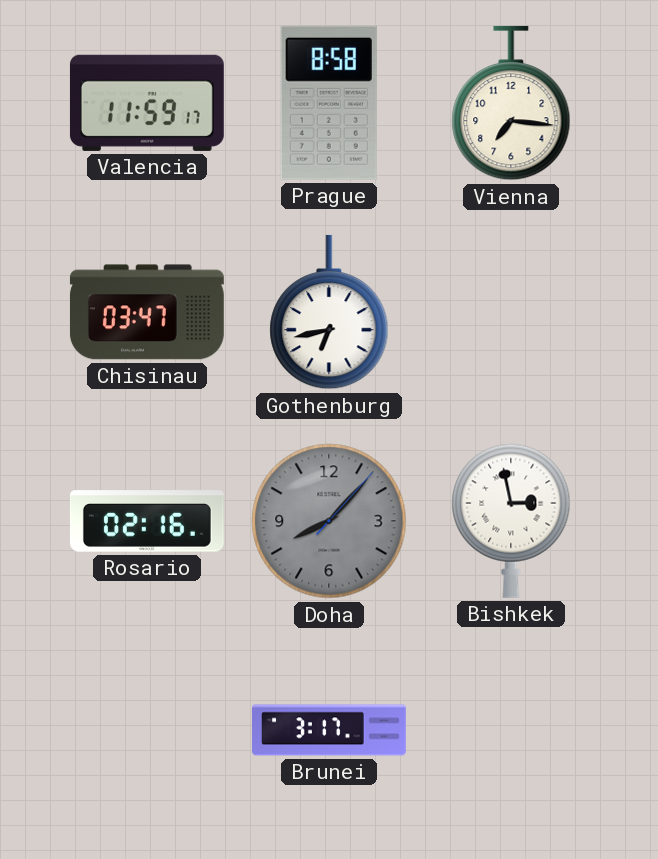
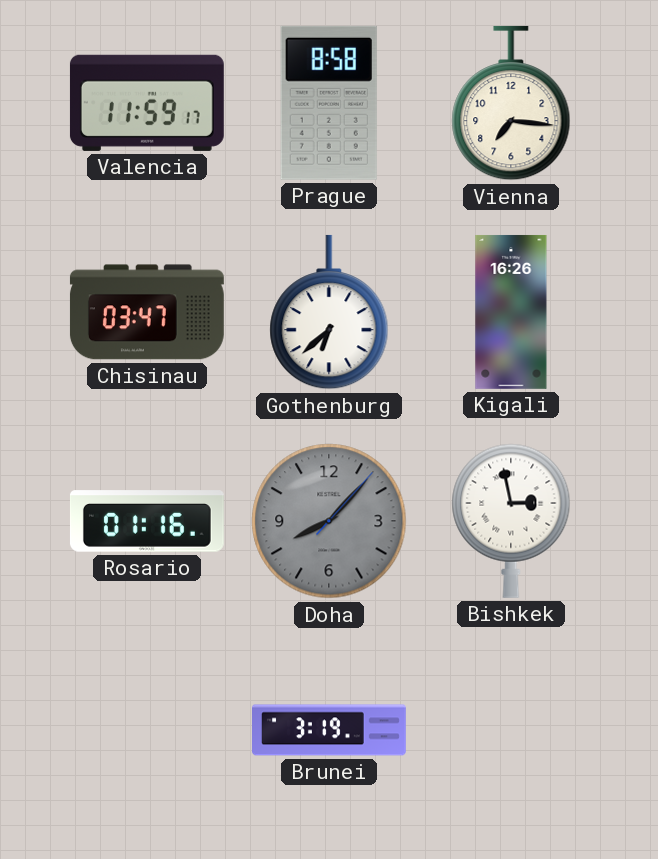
Gothenburg: 6:43 -> 6:38 (329, 312)
Kigali: none -> 16:26 (511, 312)
Rosario: 02:16 -> 01:16 (147, 521)
Brunei: 3:17 -> 3:19 (330, 730)
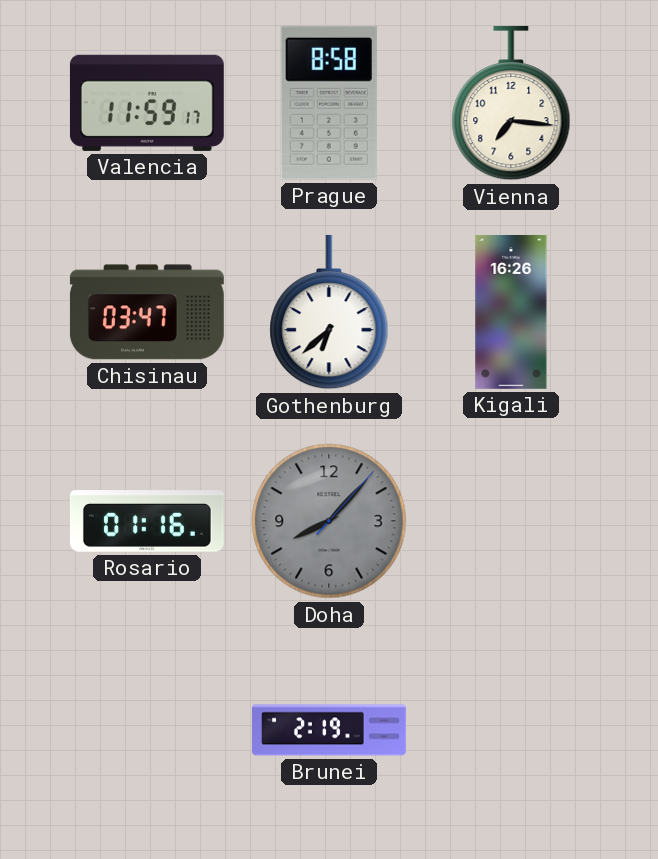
Bishkek: 2:58 -> none (511, 521)
Brunei: 3:19 -> 2:19 (330, 730)
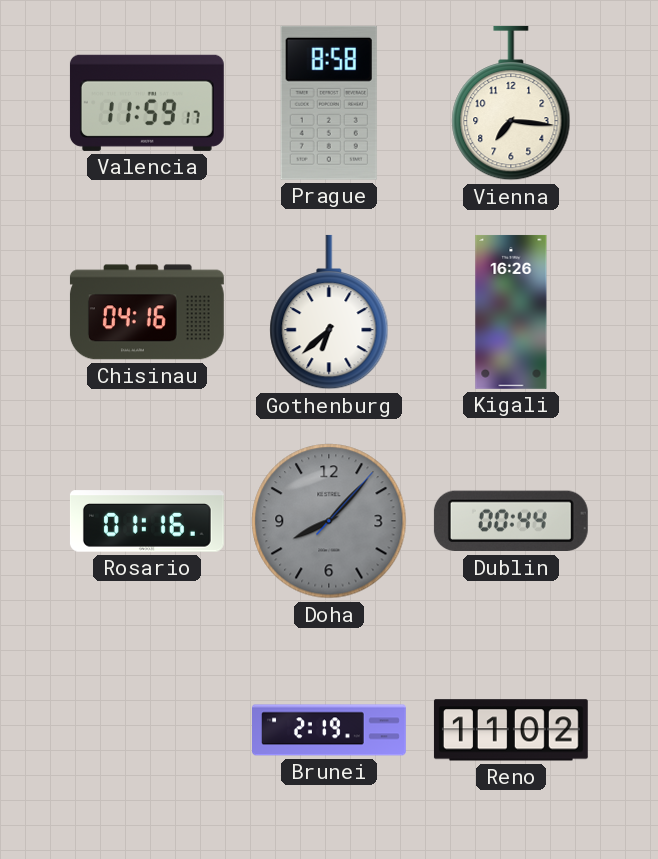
Chisinau: 03:47 -> 04:16 (147, 312)
Dublin: none -> 00:44 (511, 521)
Reno: none -> 11:02 (511, 730)
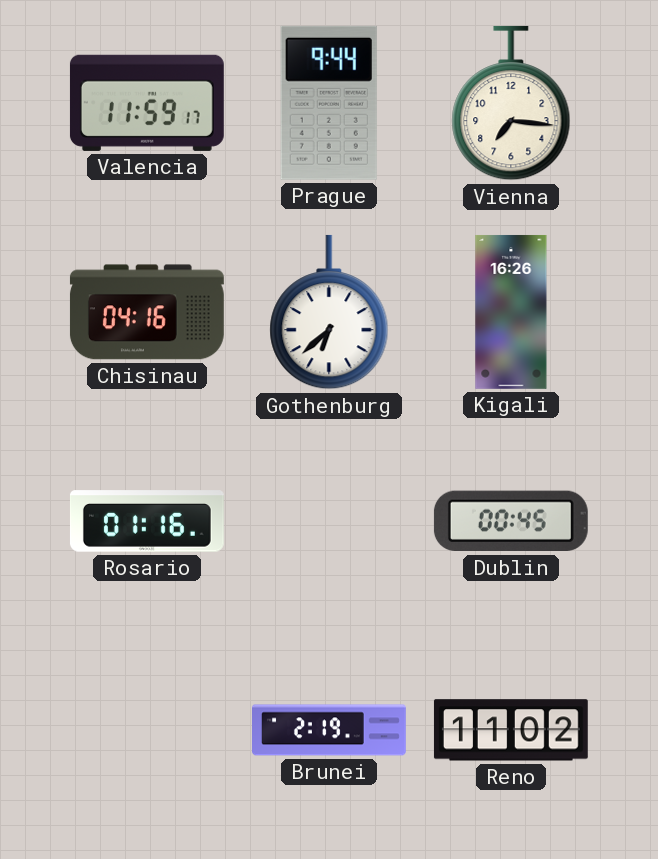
Prague: 8:58 -> 9:44 (329, 103)
Doha: 8:07 -> none (329, 521)
Dublin: 00:44 -> 00:45 (511, 521)
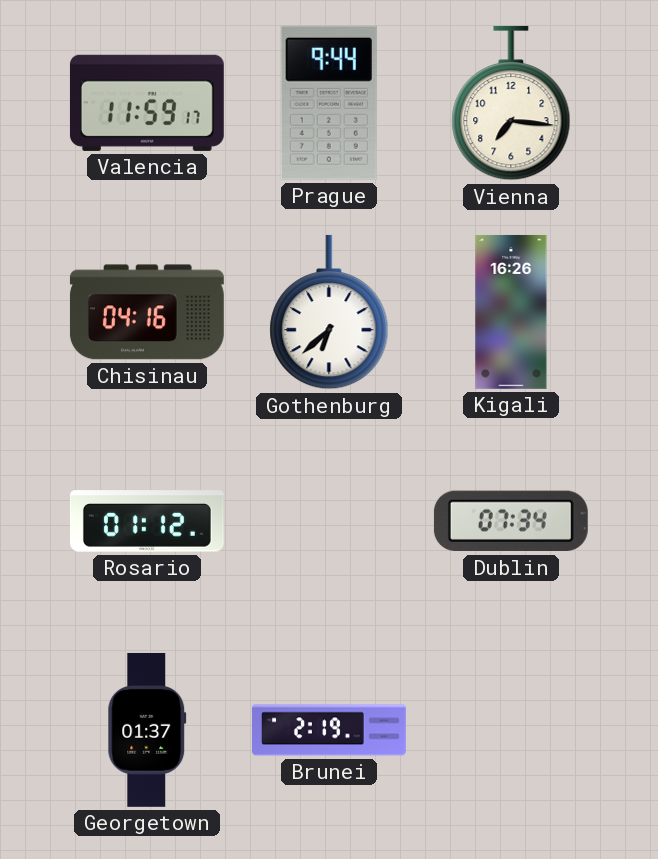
Rosario: 01:16 -> 01:12 (147, 521)
Dublin: 00:45 -> 07:34 (511, 521)
Georgetown: none -> 01:37 (147, 730)
Reno: 11:02 -> none (511, 730)
